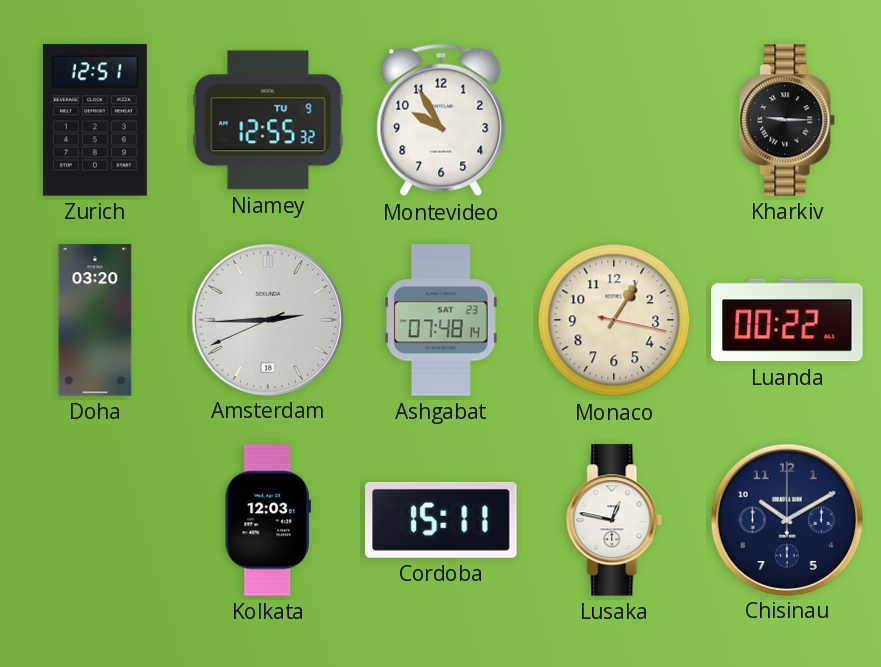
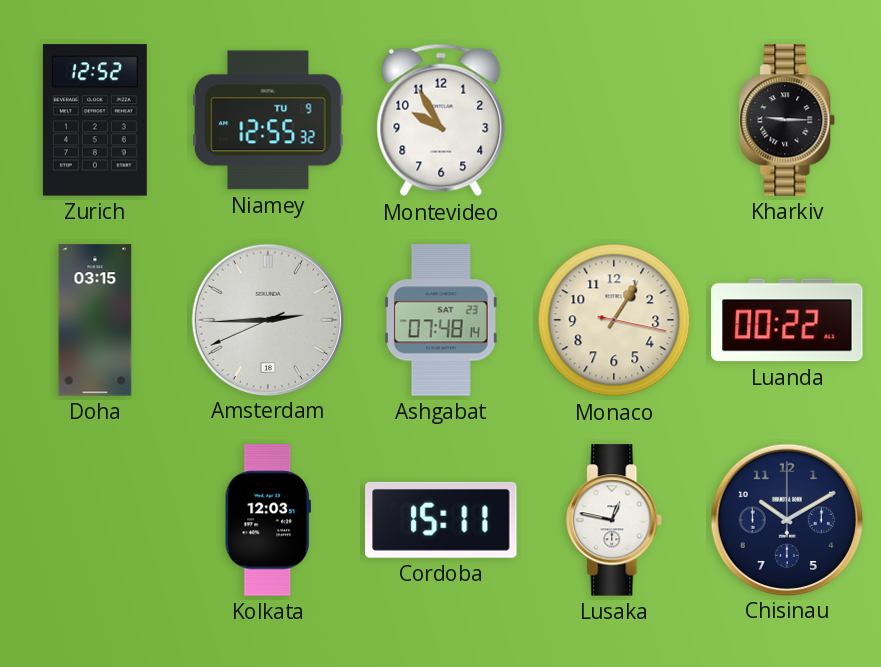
Zurich: 12:51 -> 12:52 (95, 120)
Doha: 03:20 -> 03:15 (95, 320)
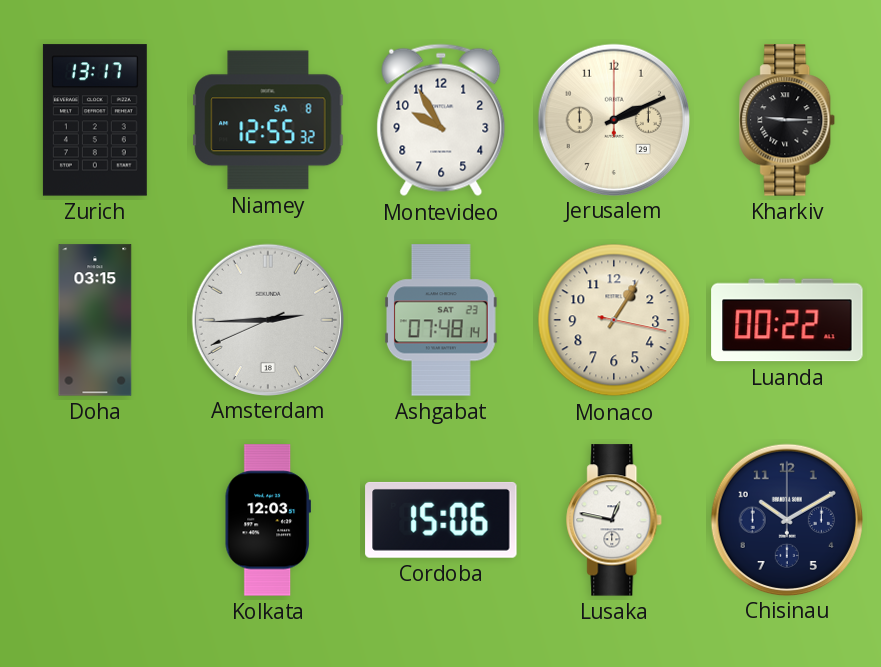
Zurich: 12:52 -> 13:17 (95, 120)
Niamey date: TU 9 -> SA 8 (268, 120)
Jerusalem: none -> 2:11 (613, 119)
Cordoba: 15:11 -> 15:06 (441, 520)
